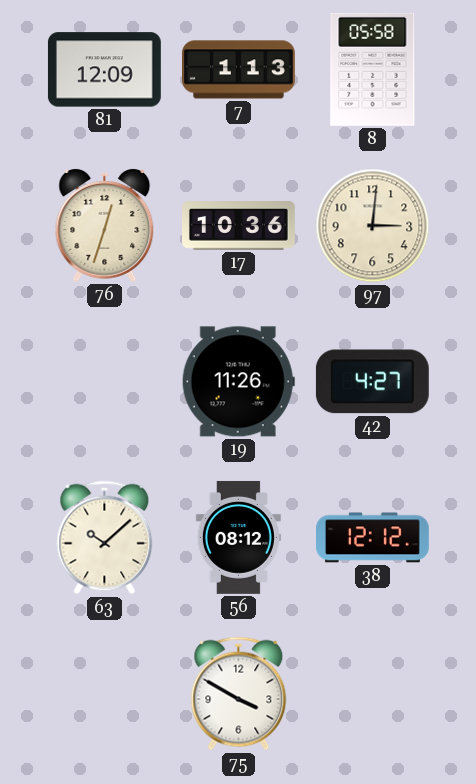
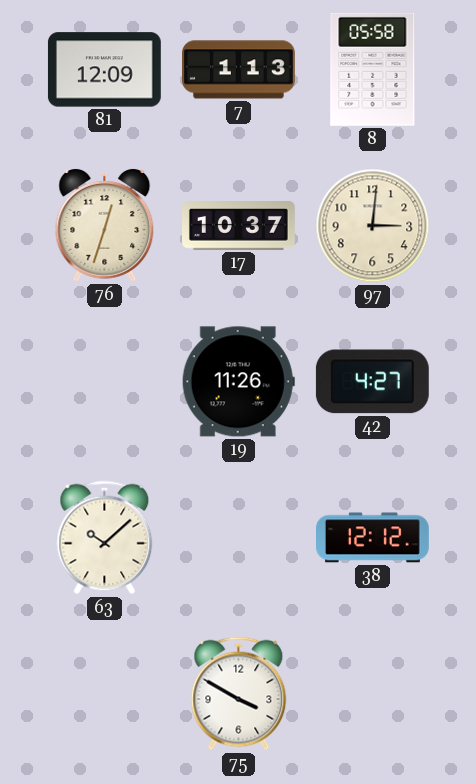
17: 10:36 -> 10:37 (239, 226)
56: 08:12 -> none (238, 537)
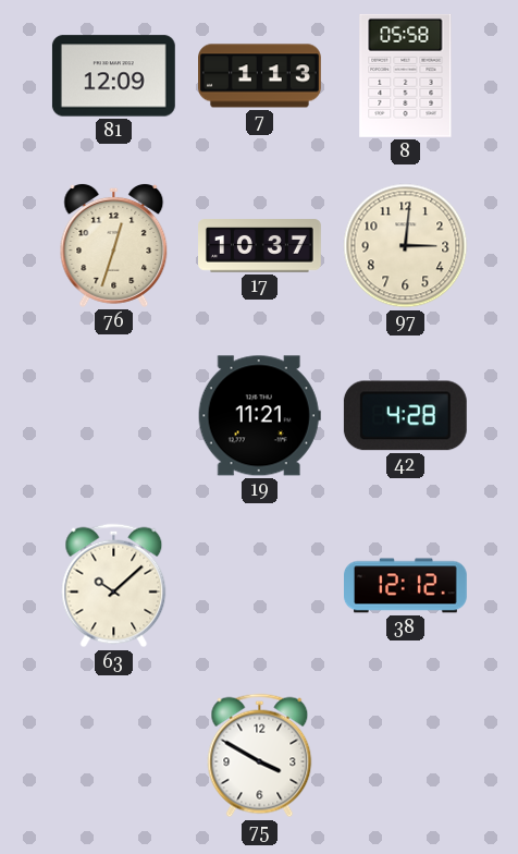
19: 11:26 -> 11:21 (259, 416)
42: 4:27 -> 4:28 (405, 416)
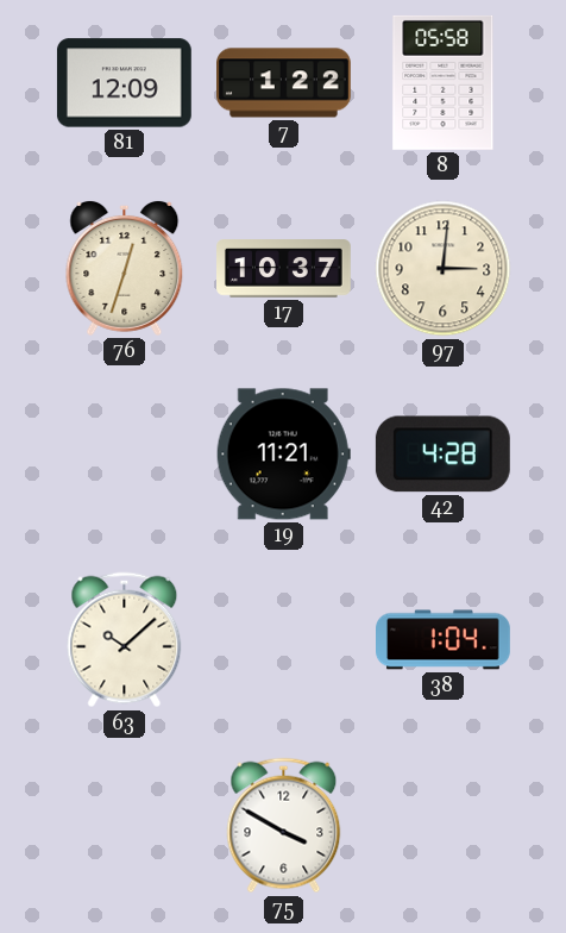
7: 1:13 -> 1:22 (284, 83)
38: 12:12 -> 1:04 (444, 640)
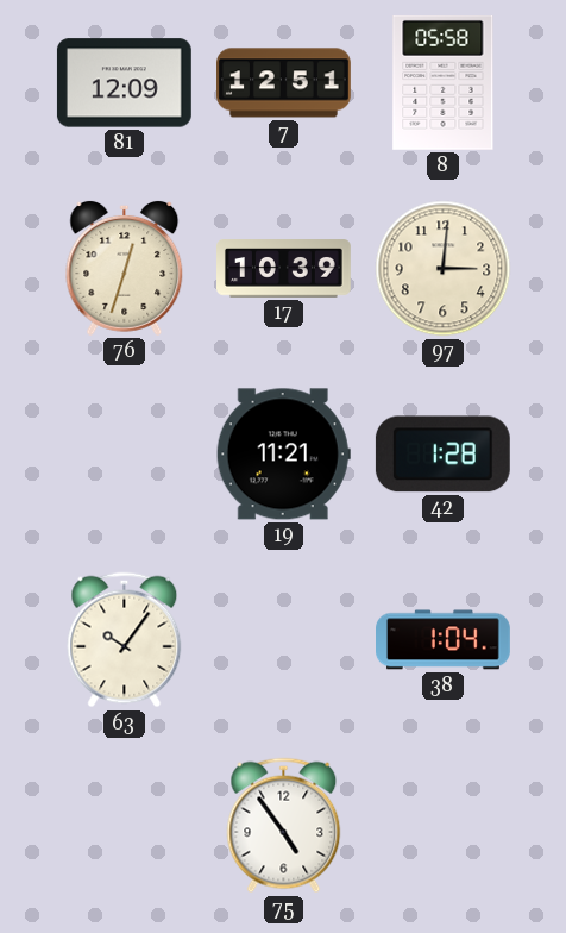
7: 1:22 -> 12:51 (284, 83)
17: 10:37 -> 10:39 (284, 269)
42: 4:28 -> 1:28 (442, 455)
63: 10:08 -> 10:06 (125, 640)
75: 3:50 -> 4:54 (284, 826)
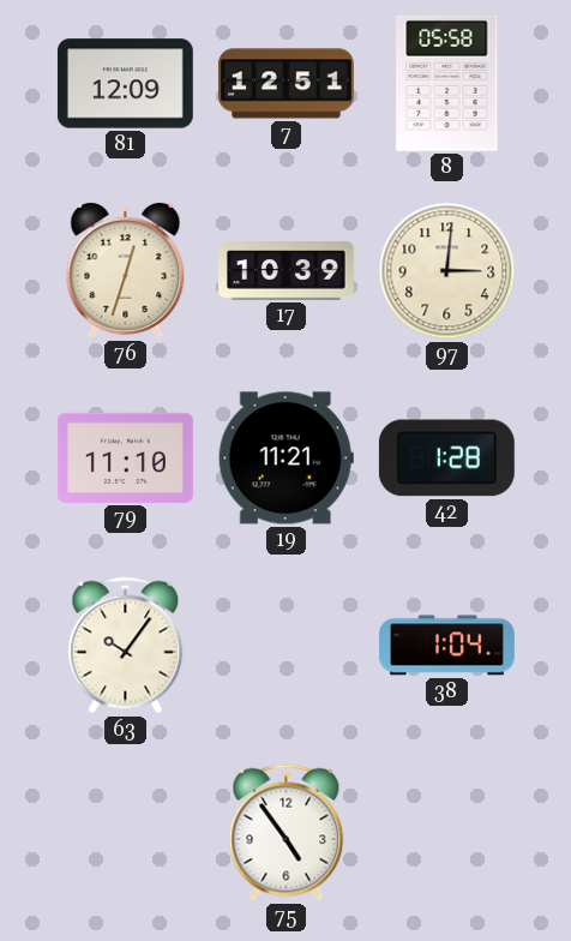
79: none -> 11:10 (125, 457)
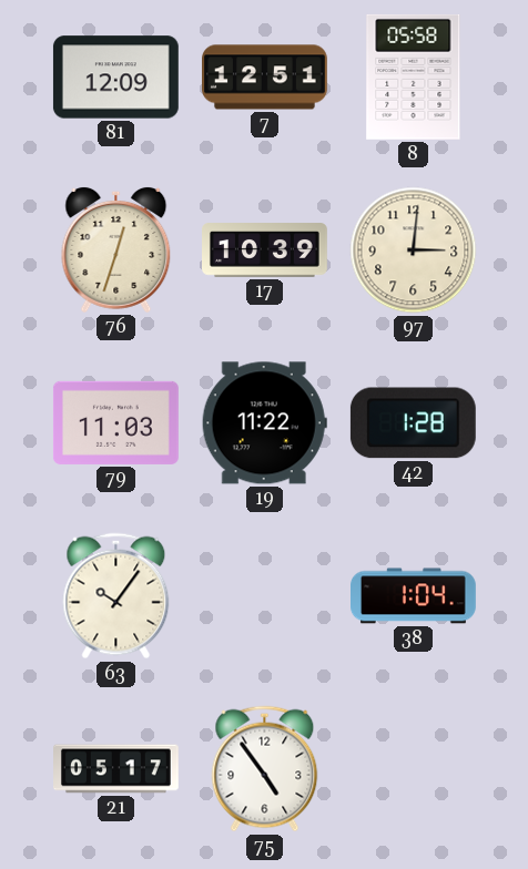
79: 11:10 -> 11:03 (115, 422)
19: 11:21 -> 11:22 (264, 423)
21: none -> 05:17 (116, 769)
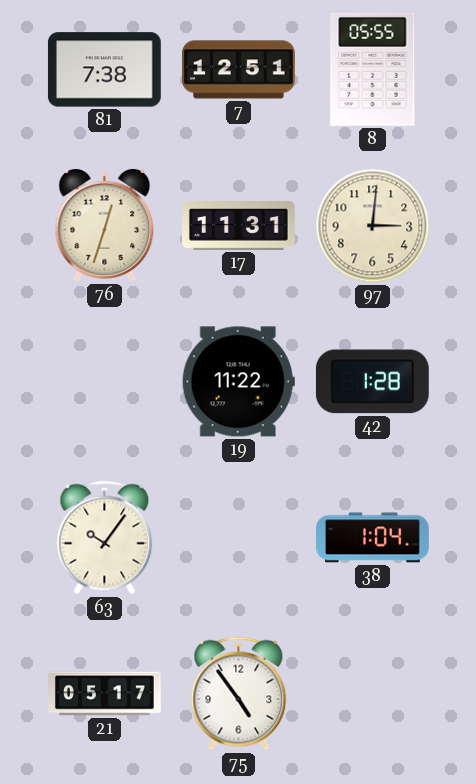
81: 12:09 -> 7:38 (104, 70)
8: 05:58 -> 05:55 (373, 69)
17: 10:39 -> 11:31 (239, 226)
79: 11:03 -> none (115, 422)
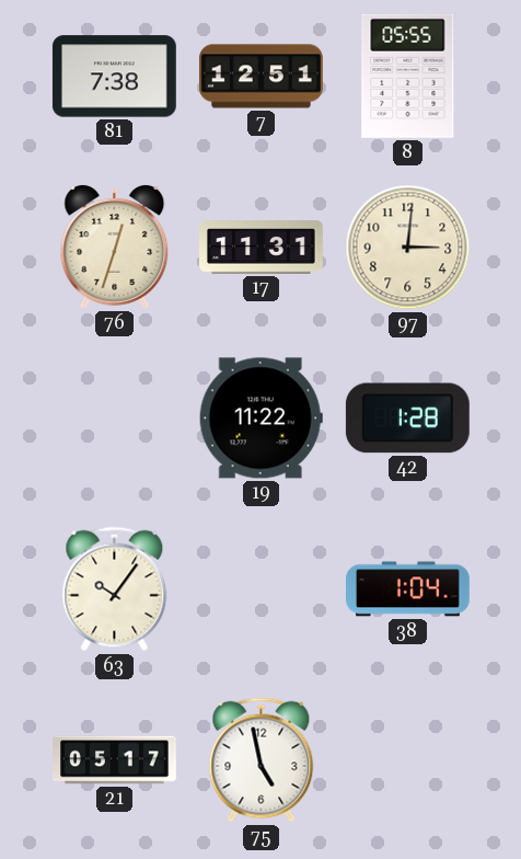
75: 4:54 -> 4:58 (262, 760)
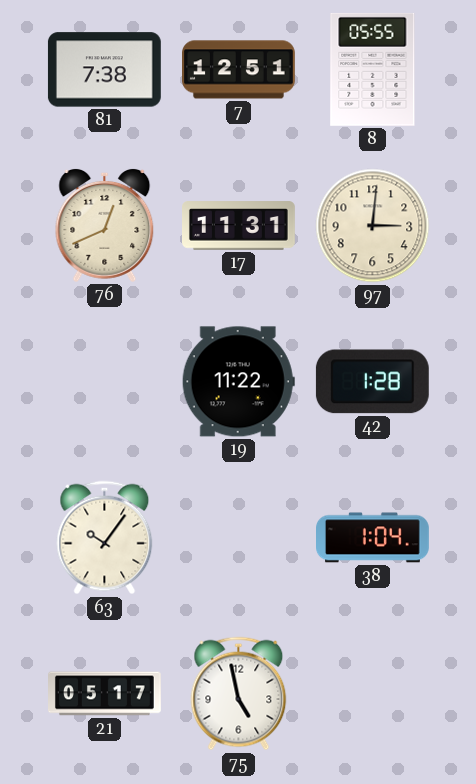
76: 12:33 -> 12:41 (105, 225)
